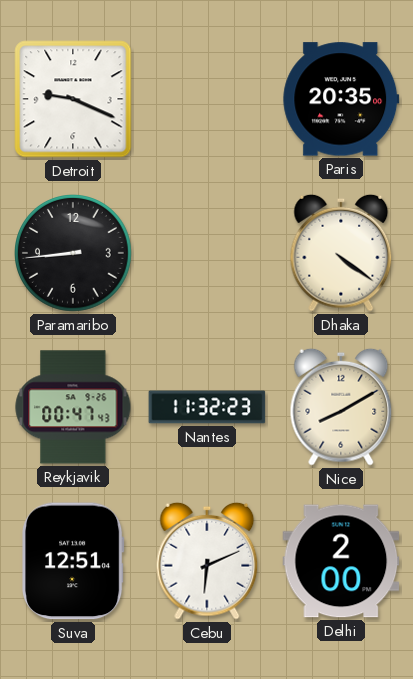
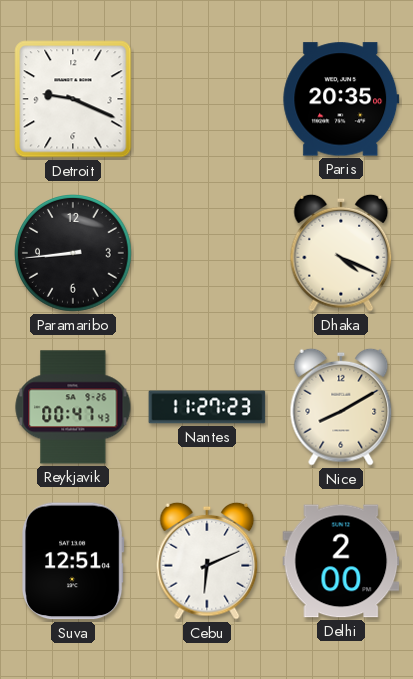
Dhaka: 4:21 -> 4:19 (341, 253)
Nantes: 11:32 -> 11:27 (207, 407)
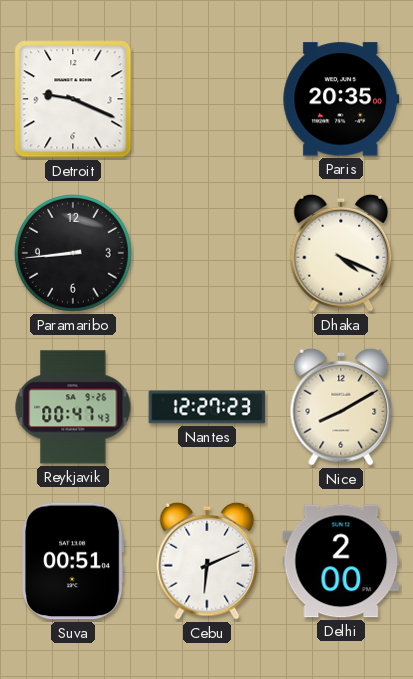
Nantes: 11:27 -> 12:27 (207, 407)
Suva: 12:51 -> 00:51 (74, 561)
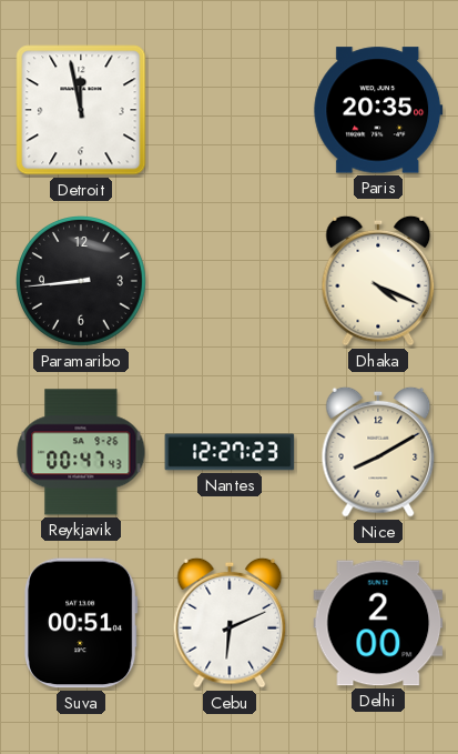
Detroit: 9:19 -> 11:58 (81, 110)
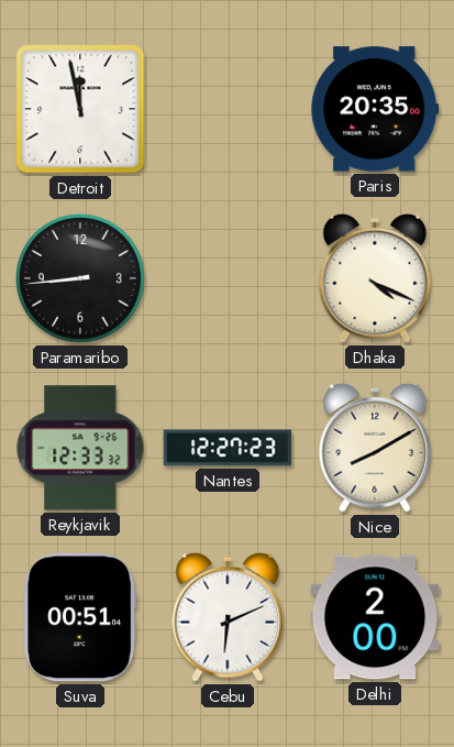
Reykjavik: 00:47 -> 12:33 (80, 448)
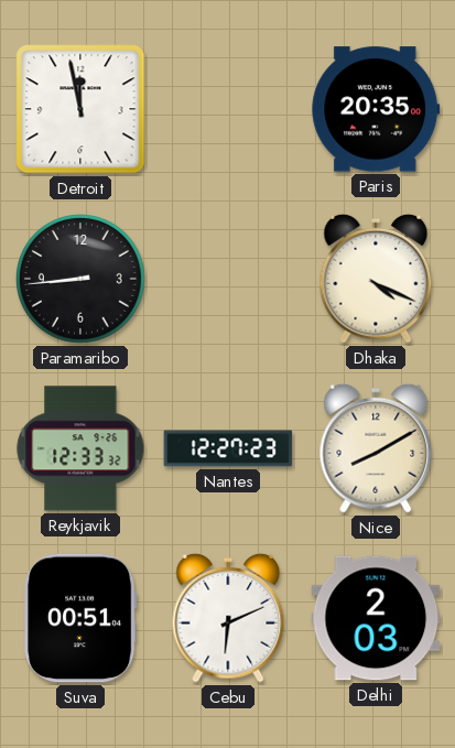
Delhi: 2:00 -> 2:03 (376, 618)
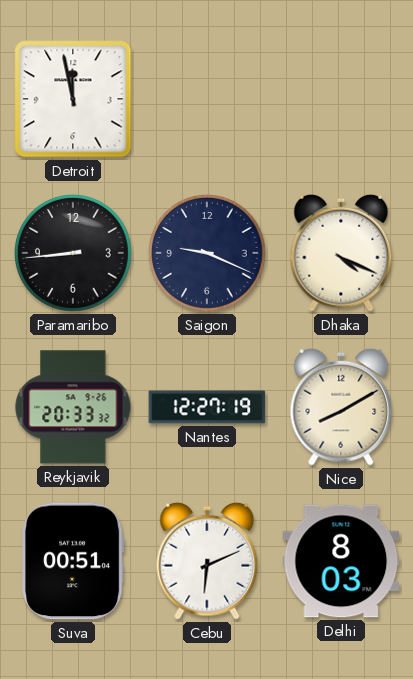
Paris: 20:35 -> none (376, 109)
Saigon: none -> 9:19 (208, 254)
Reykjavik: 12:33 -> 20:33 (73, 407)
Nantes: 12:27:23 -> 12:27:19 (207, 407)
Delhi: 2:03 -> 8:03 (341, 561)
